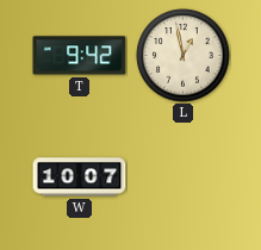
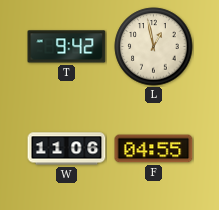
W: 10:07 -> 11:06 (67, 149)
F: none -> 04:55 (154, 149)
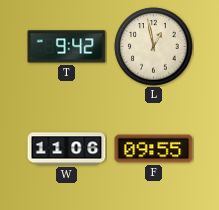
F: 04:55 -> 09:55 (154, 149)
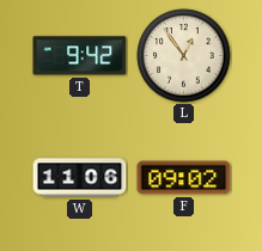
L: 12:58 -> 12:54 (184, 56)
F: 09:55 -> 09:02 (184, 178)
